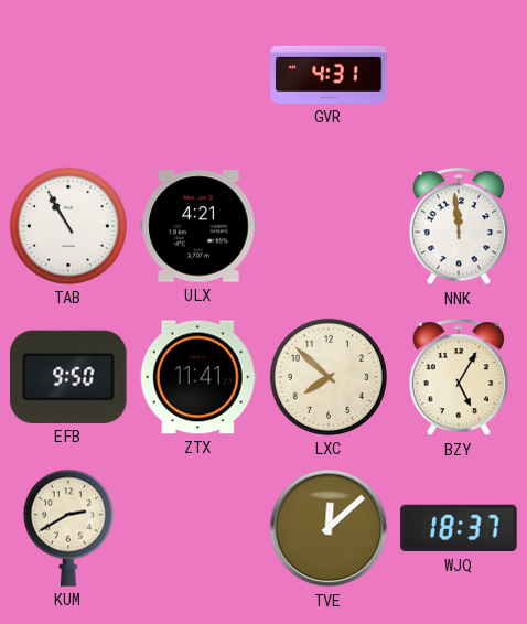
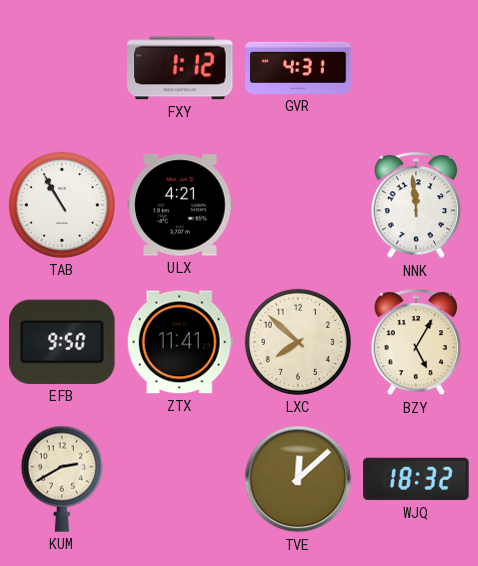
FXY: none -> 1:12 (180, 68)
WJQ: 18:37 -> 18:32 (416, 479)
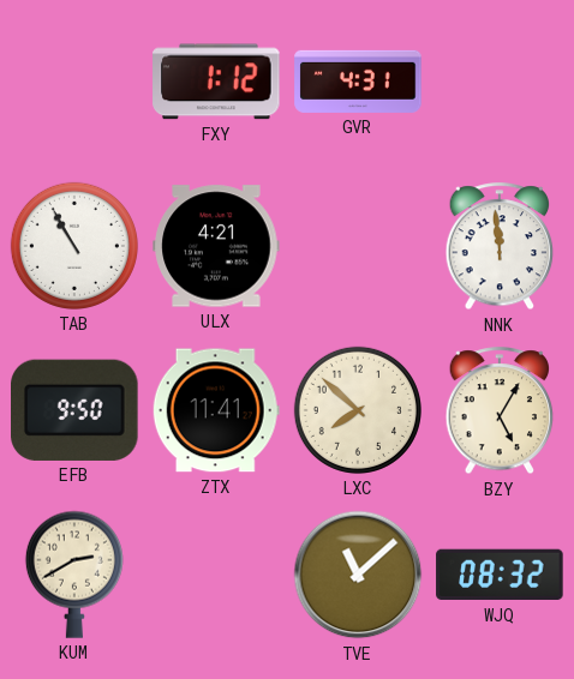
TVE: 12:08 -> 11:08 (358, 575)
WJQ: 18:32 -> 08:32 (500, 575)
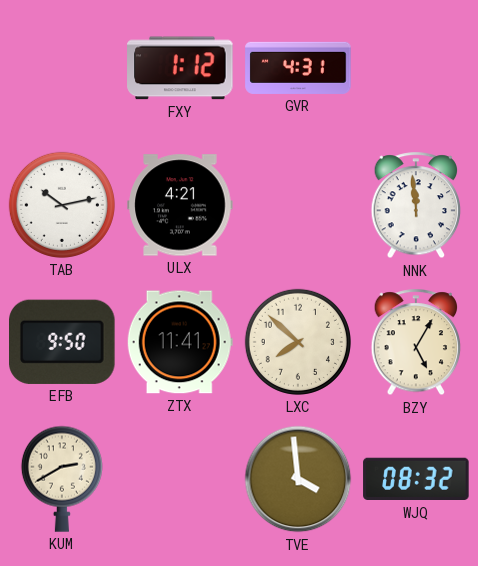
TAB: 10:55 -> 10:13 (62, 205)
TVE: 11:08 -> 3:59 (298, 479)
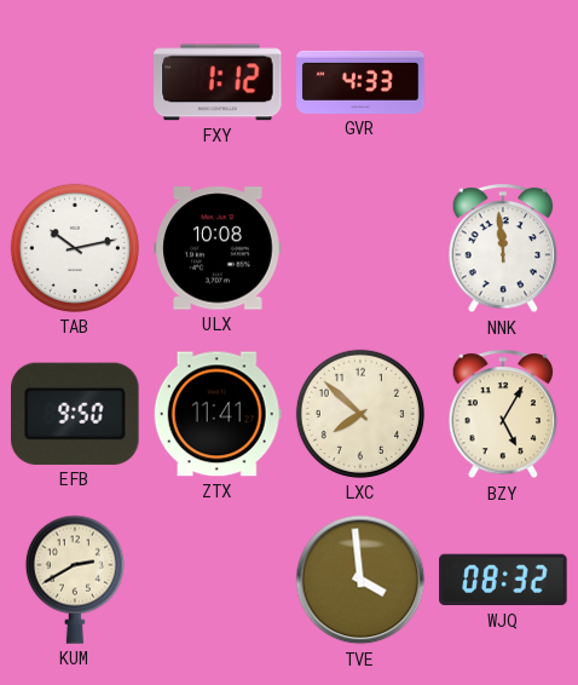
GVR: 4:31 -> 4:33 (360, 82)
ULX: 4:21 -> 10:08 (218, 248)
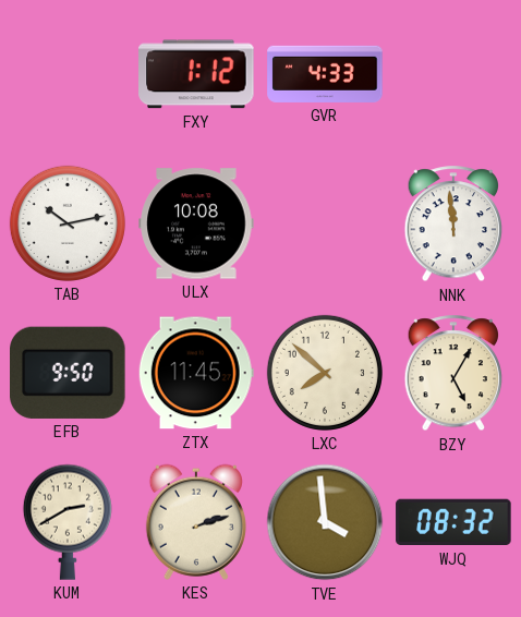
ZTX: 11:41 -> 11:45 (196, 373)
KES: none -> 2:12 (196, 522)
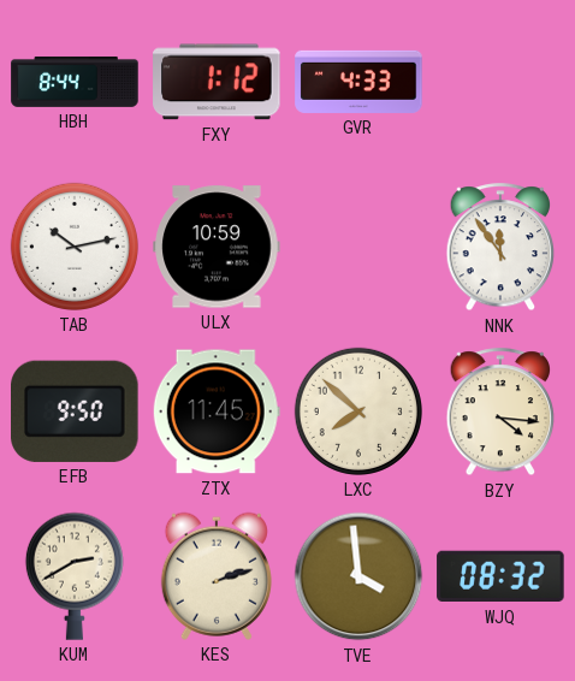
HBH: none -> 8:44 (75, 82)
ULX: 10:08 -> 10:59 (217, 247)
NNK: 11:59 -> 11:54 (500, 248)
BZY: 5:05 -> 4:16 (500, 413)
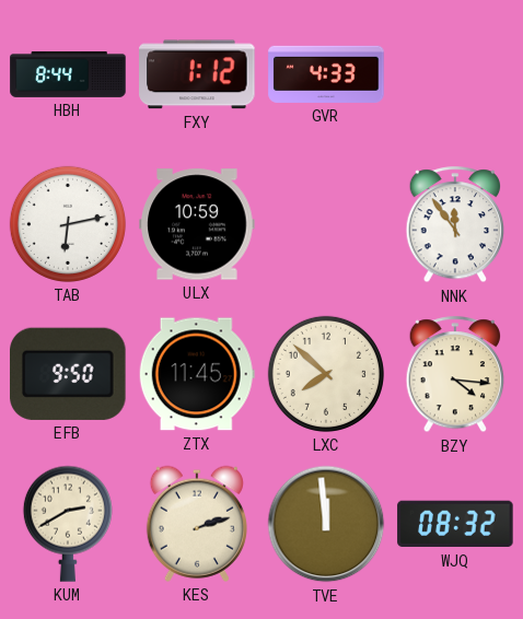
TAB: 10:13 -> 6:13 (68, 224)
TVE: 3:59 -> 11:59 (326, 524)
